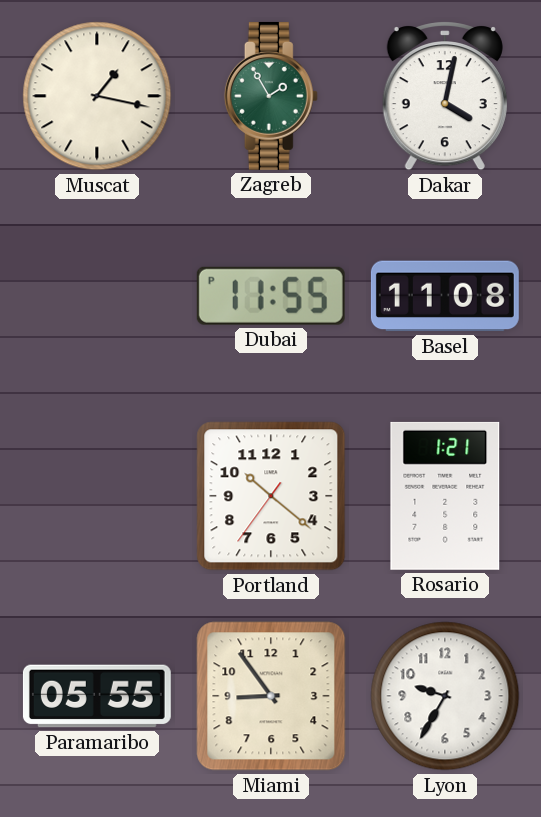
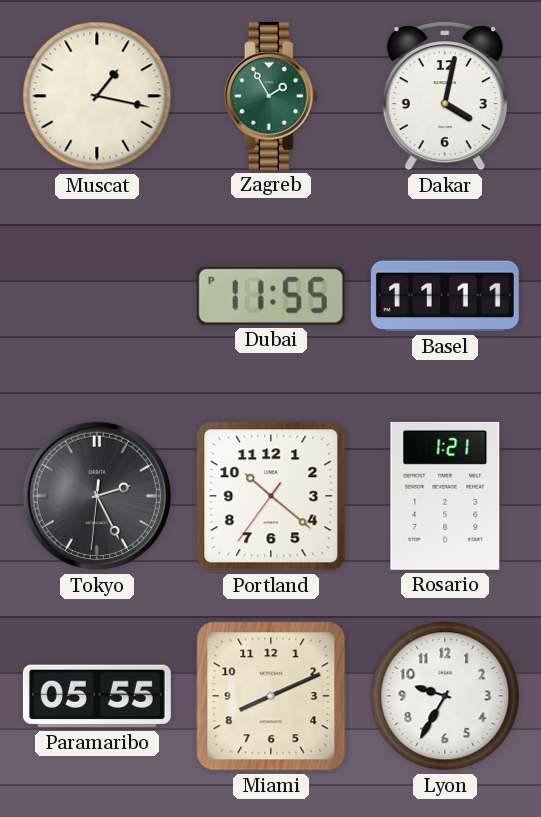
Basel: 11:08 -> 11:11 (445, 296)
Tokyo: none -> 2:25 (97, 496)
Miami: 8:54 -> 8:11 (271, 696)
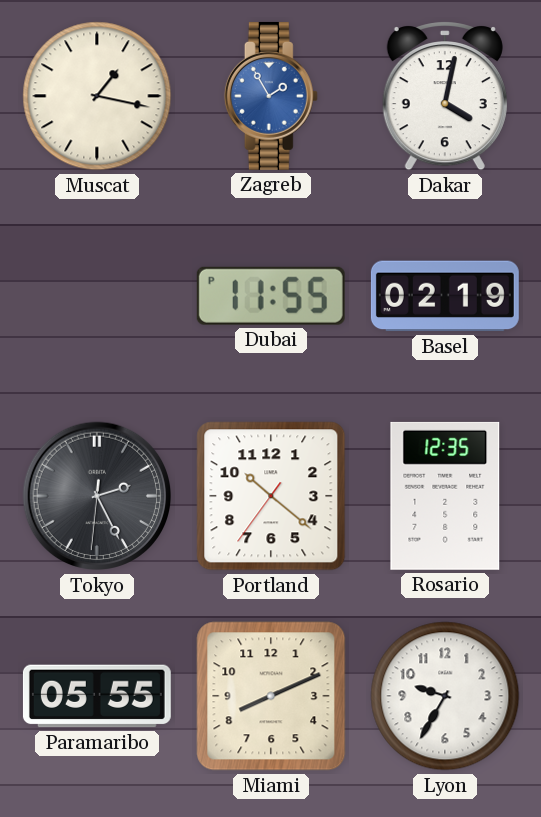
Zagreb dial: green -> blue (271, 96)
Basel: 11:11 -> 02:19 (445, 296)
Rosario: 1:21 -> 12:35 (445, 496)
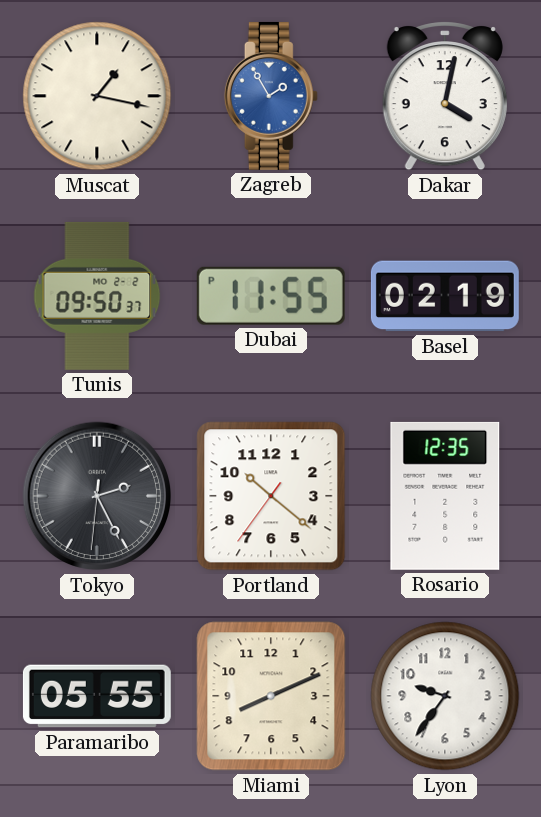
Tunis: none -> 09:50 (97, 296)
Lyon: 9:35 -> 9:36 (445, 696)
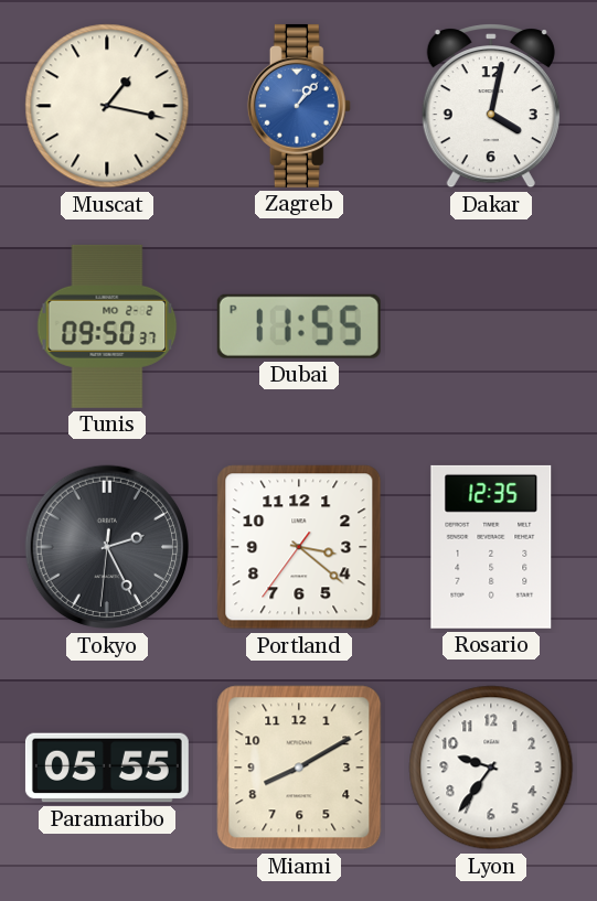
Zagreb: 1:55 -> 1:07 (299, 106)
Basel: 02:19 -> none (445, 296)
Portland: 10:21 -> 3:21 (299, 547)
Miami: 8:11 -> 8:10 (299, 768)
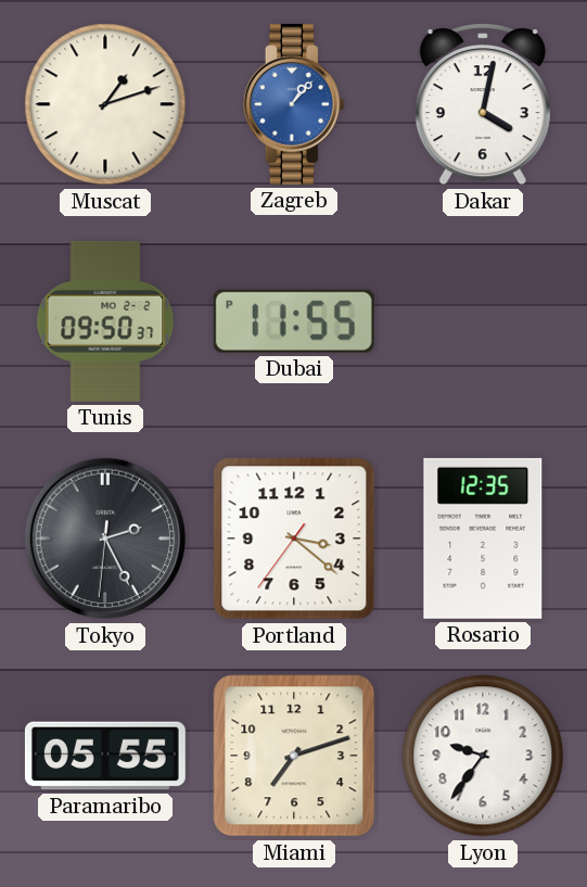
Muscat: 1:17 -> 1:12 (105, 104)
Miami: 8:10 -> 7:12 (294, 756)
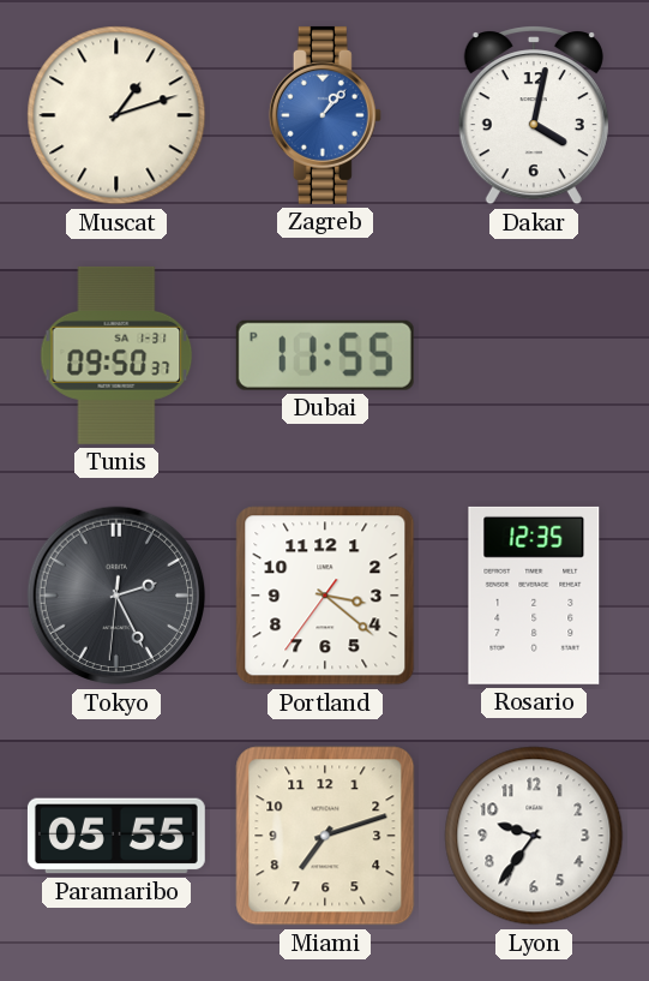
Tunis date: MO 2-2 -> SA 1-31 (116, 355)
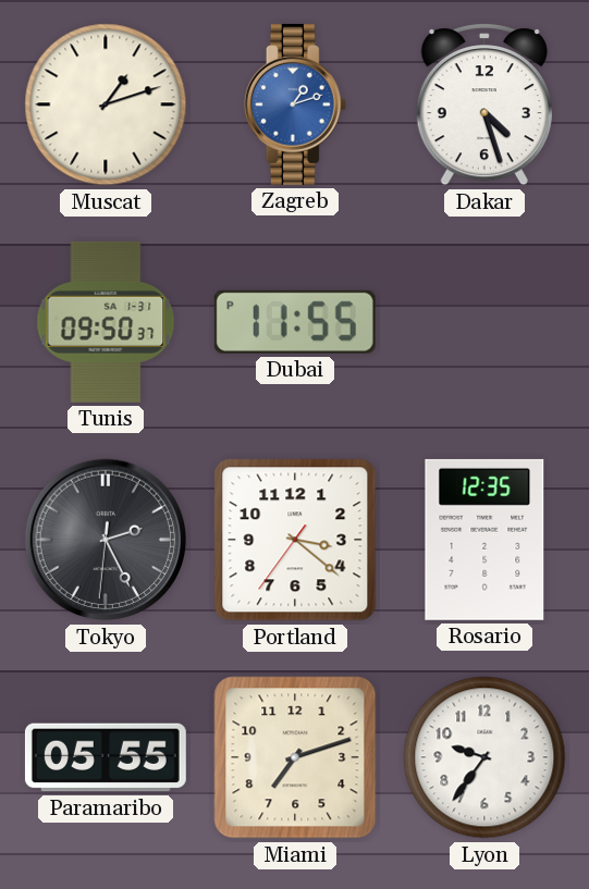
Zagreb: 1:07 -> 1:12 (295, 104)
Dakar: 4:02 -> 4:27 (484, 104)
